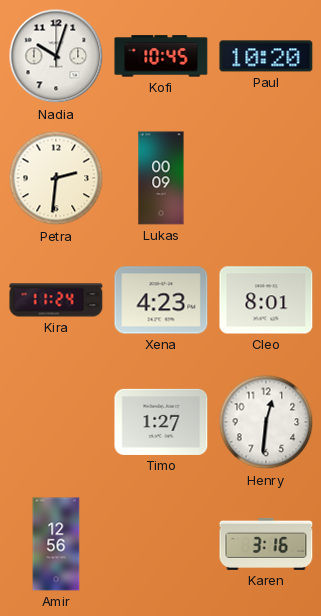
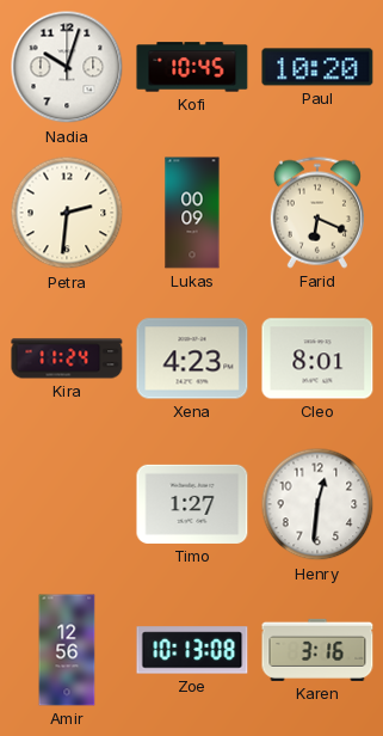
Farid: none -> 6:19 (317, 213)
Zoe: none -> 10:13 (192, 650)
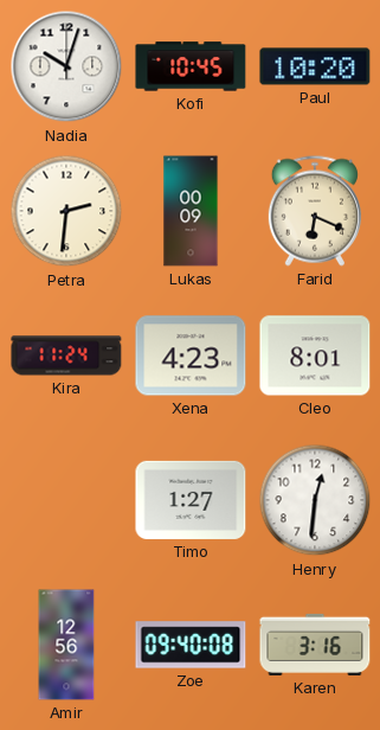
Zoe: 10:13 -> 09:40 (191, 645)
